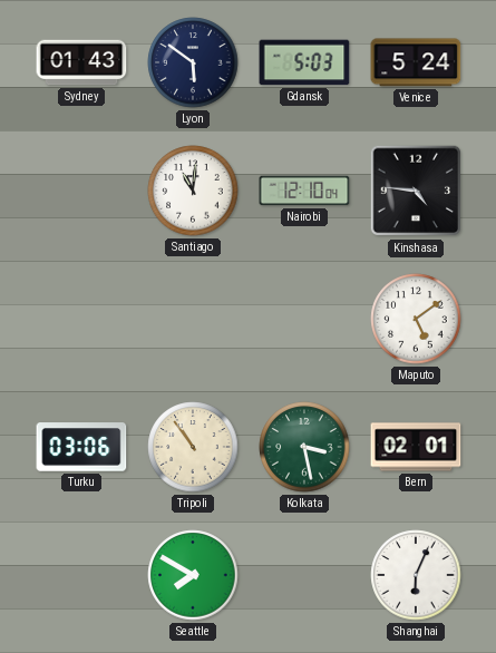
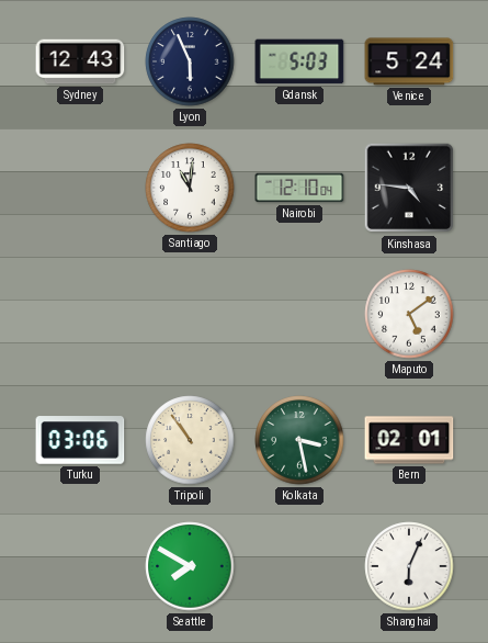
Sydney: 01:43 -> 12:43 (80, 61)
Lyon: 5:51 -> 5:56 (190, 61)
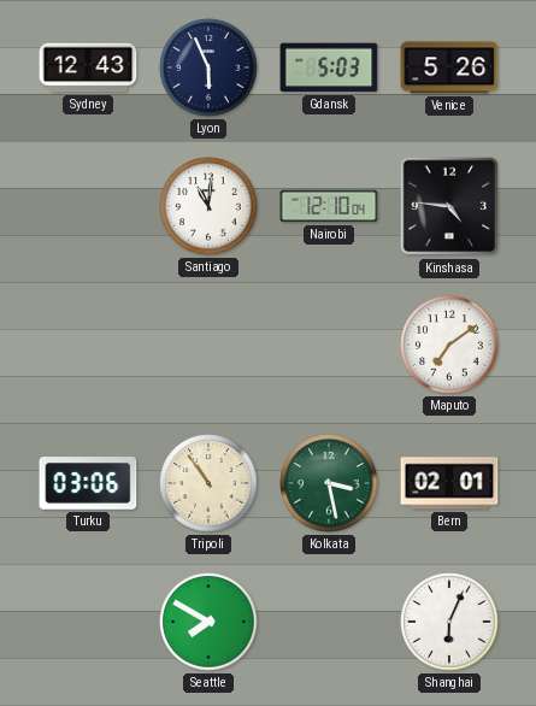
Venice: 5:24 -> 5:26 (449, 67)
Maputo: 5:09 -> 7:09 (449, 345)
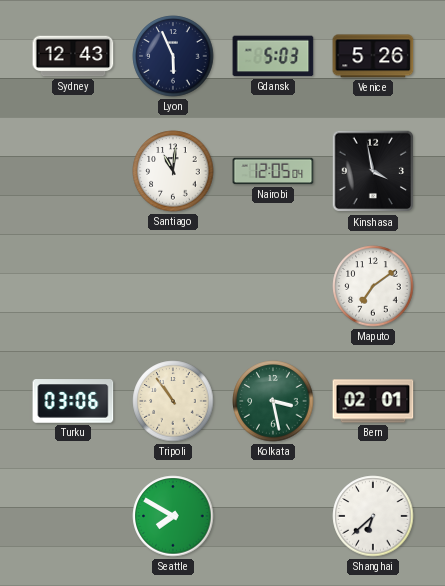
Nairobi: 12:10 -> 12:05 (273, 171)
Kinshasa: 4:46 -> 3:58 (373, 171)
Shanghai: 6:04 -> 6:38 (373, 516)
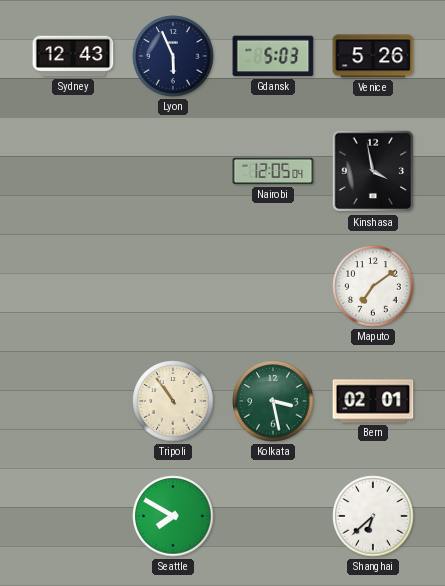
Santiago: 11:01 -> none (173, 171)
Turku: 03:06 -> none (73, 401)
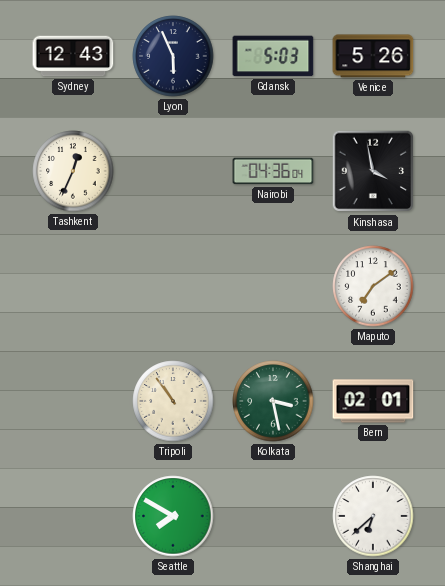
Tashkent: none -> 12:34 (73, 171)
Nairobi: 12:05 -> 04:36 (273, 171)
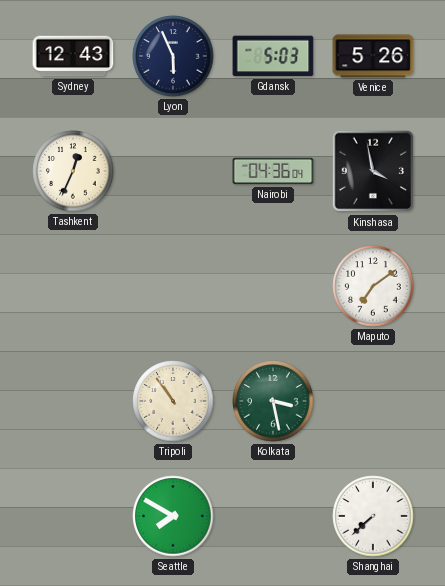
Bern: 02:01 -> none (373, 401)
Shanghai: 6:38 -> 7:38 (373, 516)
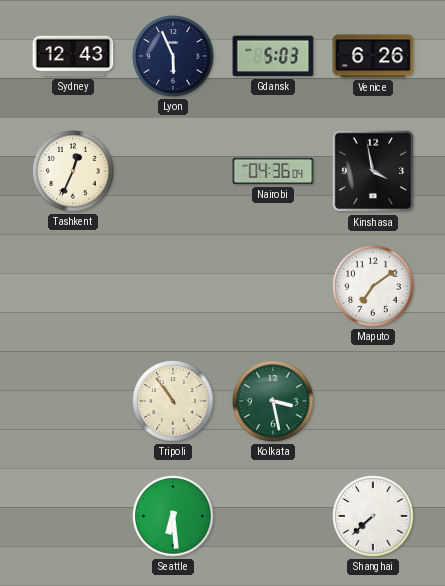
Venice: 5:26 -> 6:26 (373, 56)
Seattle: 7:50 -> 6:29 (173, 516)
